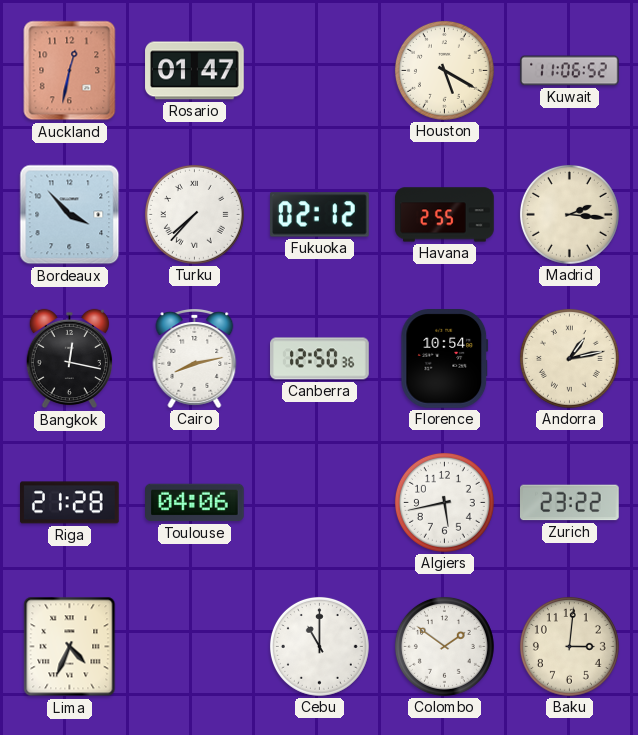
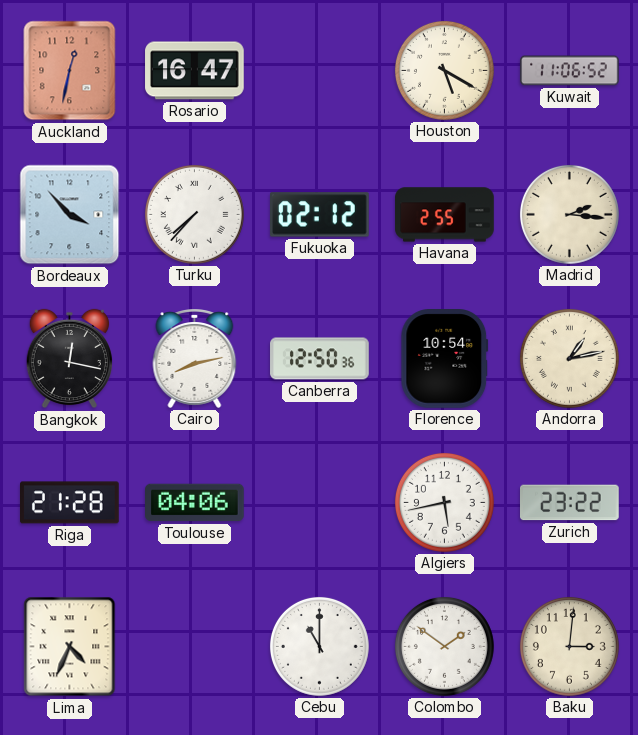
Rosario: 01:47 -> 16:47 (195, 71)
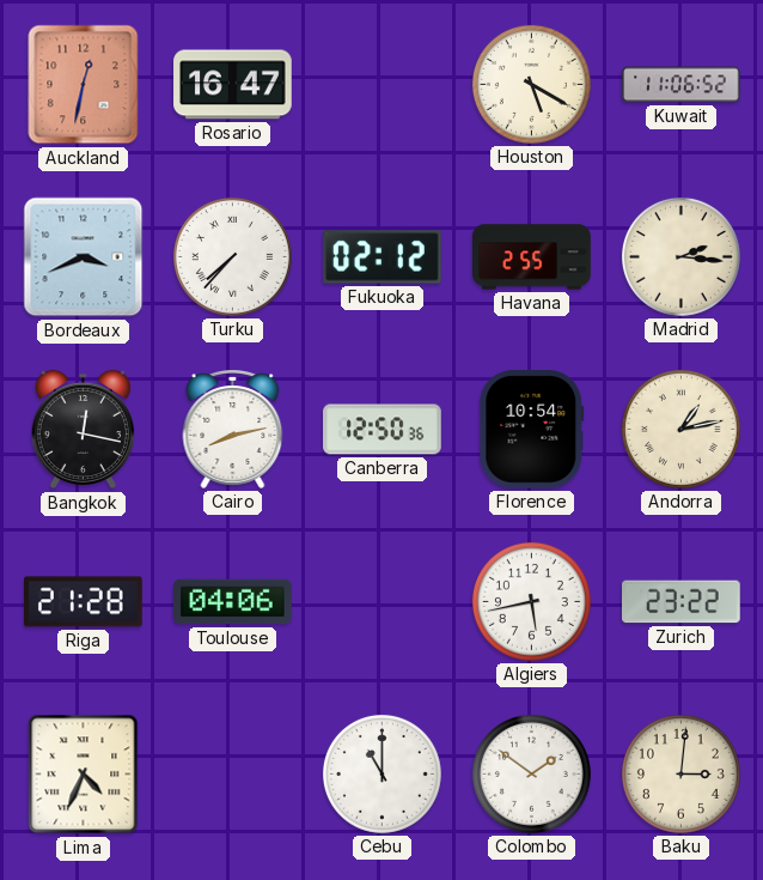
Bordeaux: 3:53 -> 3:41 (84, 257)
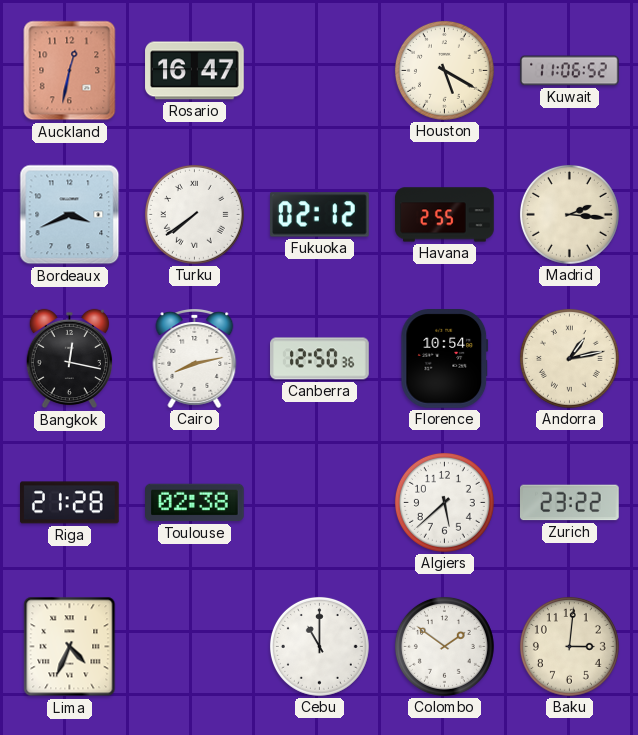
Turku: 7:37 -> 7:39 (194, 214)
Toulouse: 04:06 -> 02:38 (195, 503)
Algiers: 5:43 -> 5:38 (444, 502)
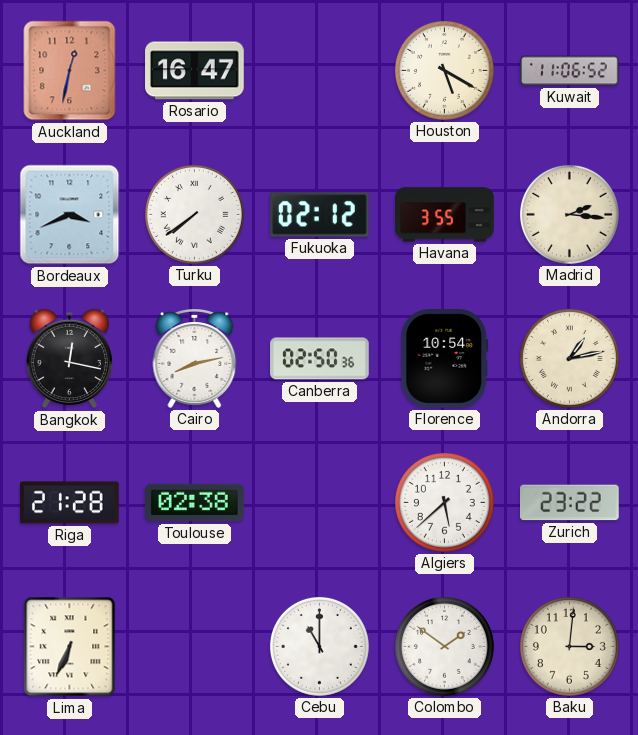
Havana: 2:55 -> 3:55 (445, 215)
Canberra: 12:50 -> 02:50 (320, 359)
Lima: 4:34 -> 6:34 (70, 647)
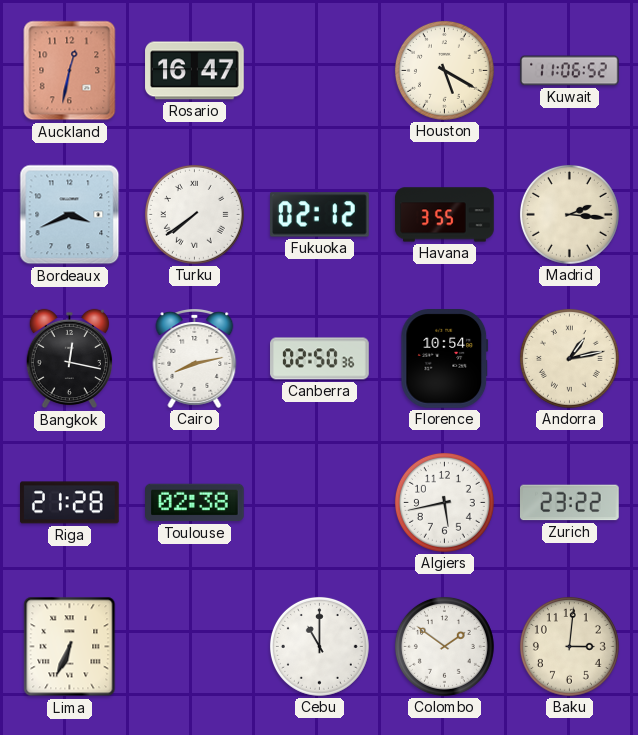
Algiers: 5:38 -> 5:43 (444, 502)
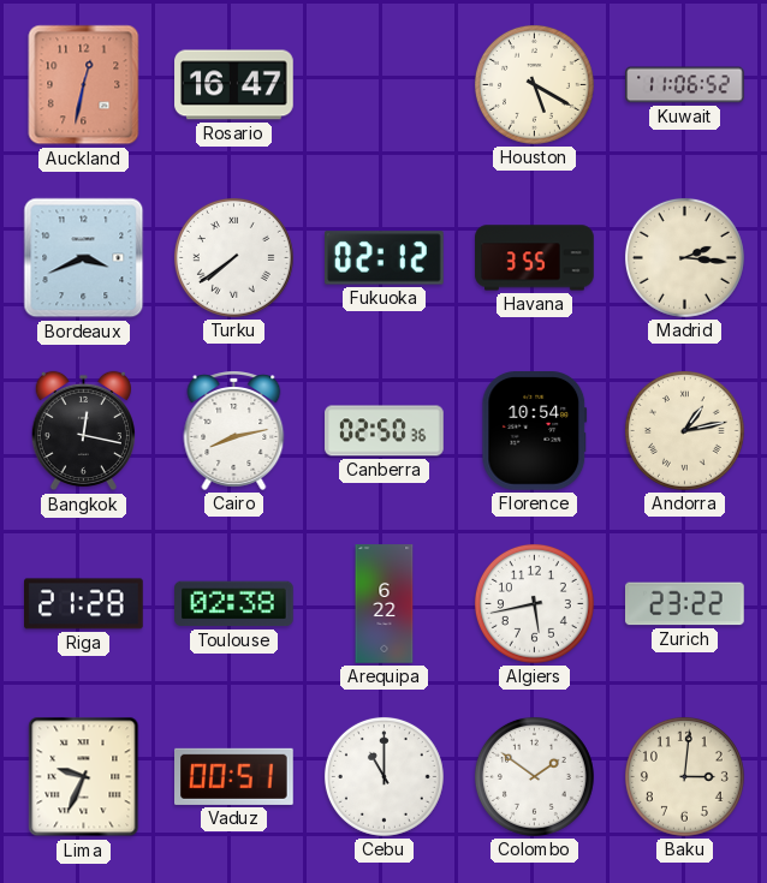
Arequipa: none -> 6:22 (385, 604)
Lima: 6:34 -> 9:34 (84, 777)
Vaduz: none -> 00:51 (234, 776)
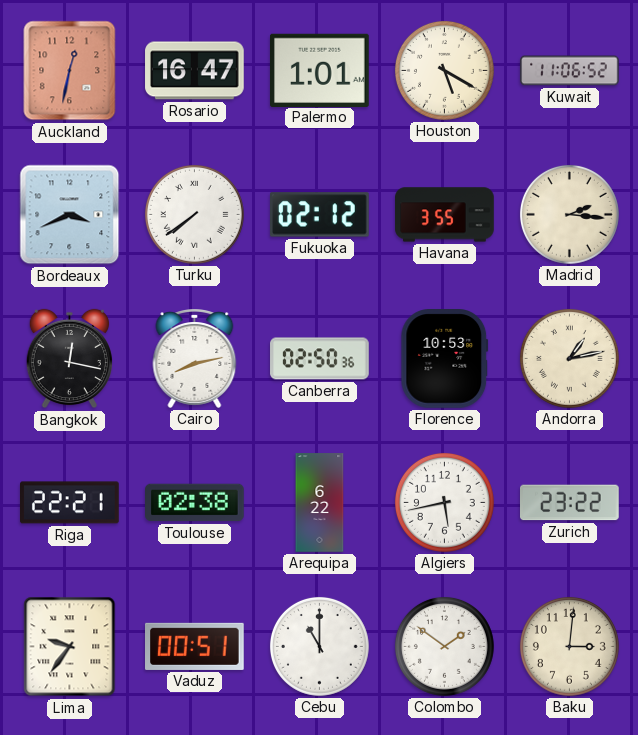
Palermo: none -> 1:01 (320, 70)
Florence: 10:54 -> 10:53 (445, 359)
Riga: 21:28 -> 22:21 (70, 503)
Lima: 9:34 -> 9:36 (70, 647)
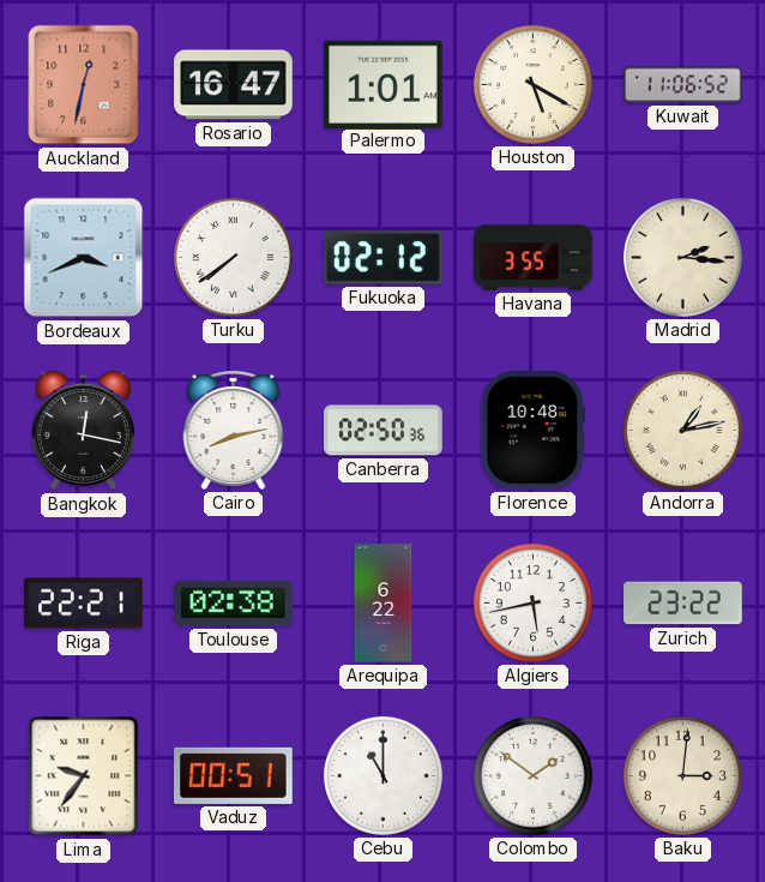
Florence: 10:53 -> 10:48 (534, 431)
